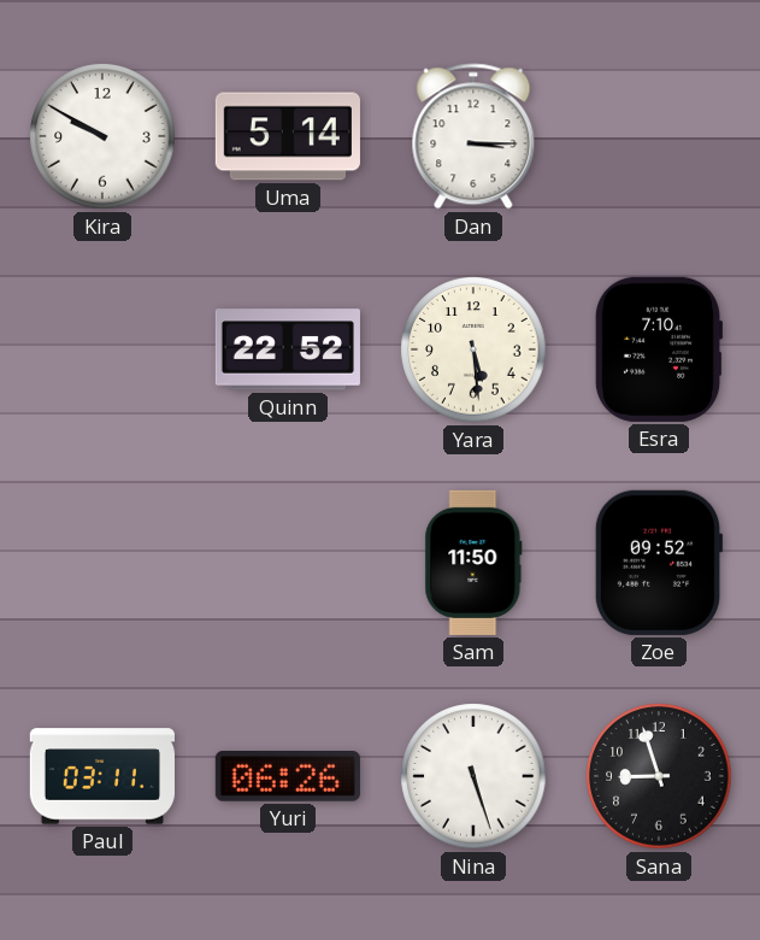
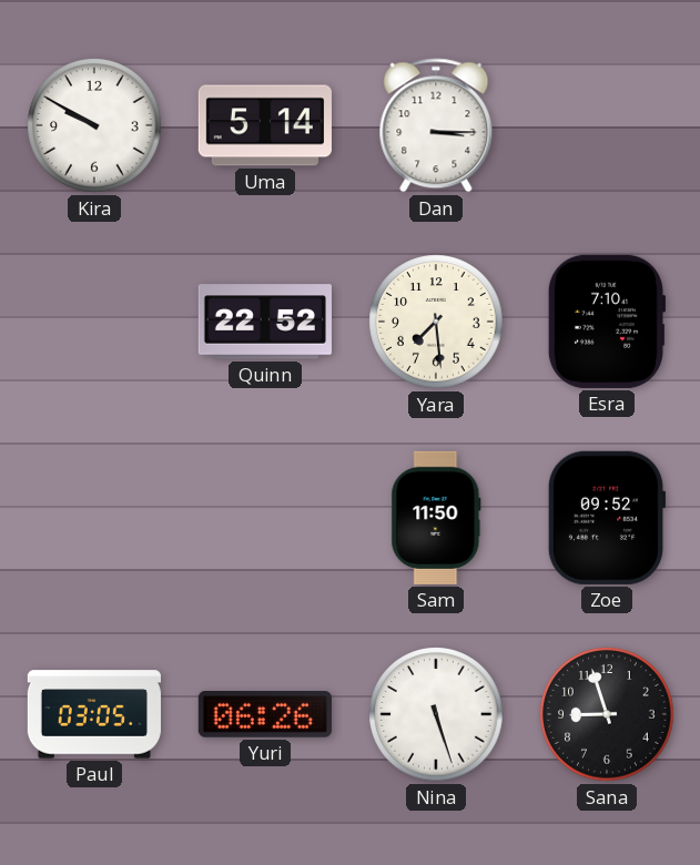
Yara: 5:29 -> 7:29 (436, 322)
Paul: 03:11 -> 03:05 (94, 714)
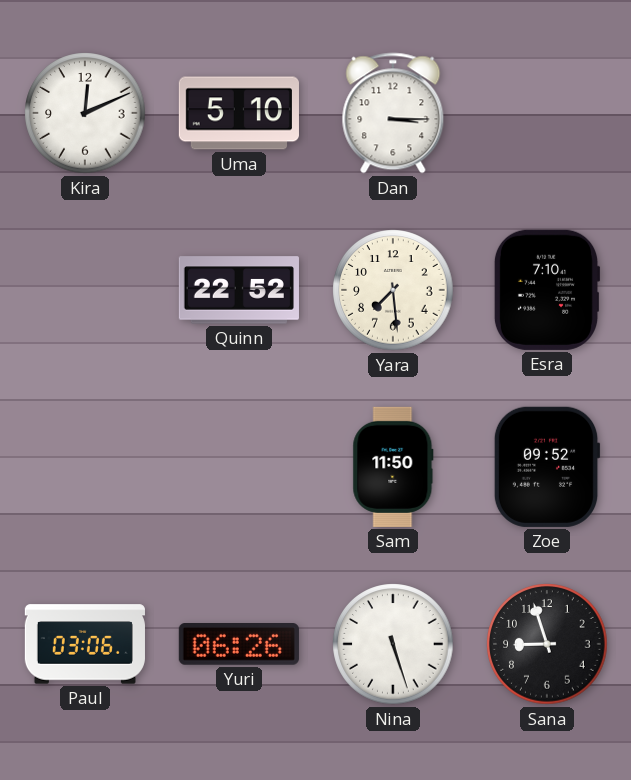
Kira: 9:50 -> 12:11 (85, 113)
Uma: 5:14 -> 5:10 (239, 113)
Paul: 03:05 -> 03:06 (85, 644)
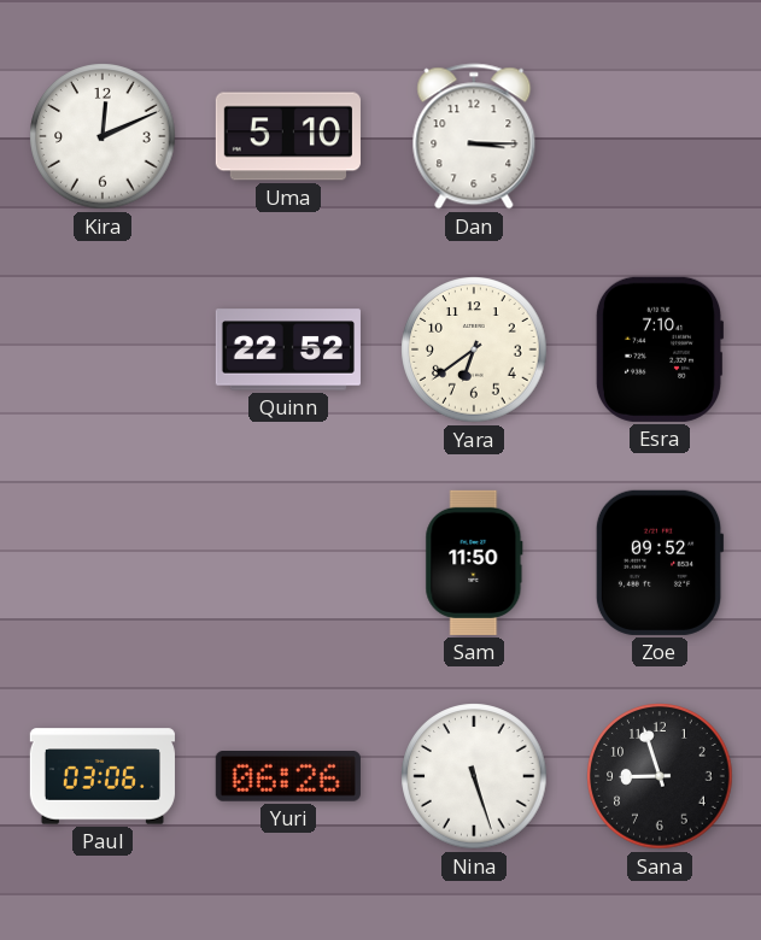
Yara: 7:29 -> 6:39 (474, 349)
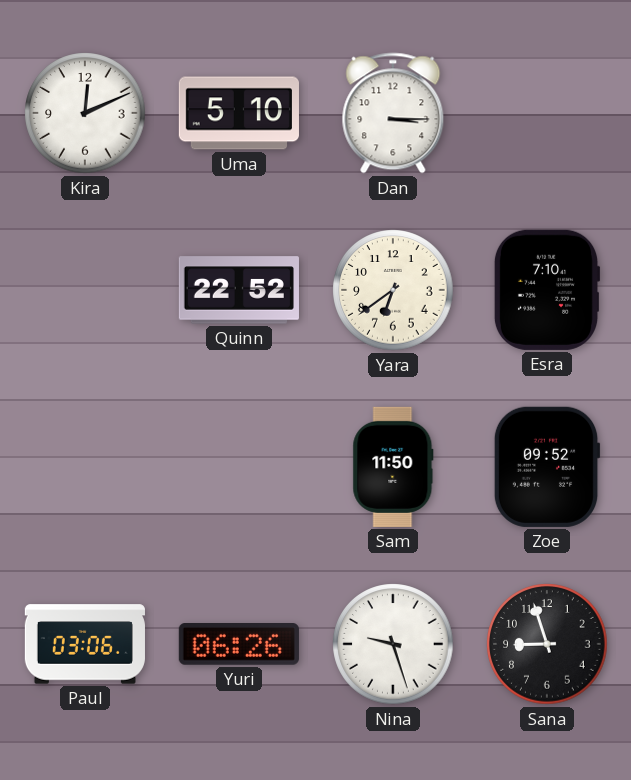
Nina: 5:27 -> 9:27 (393, 644)
